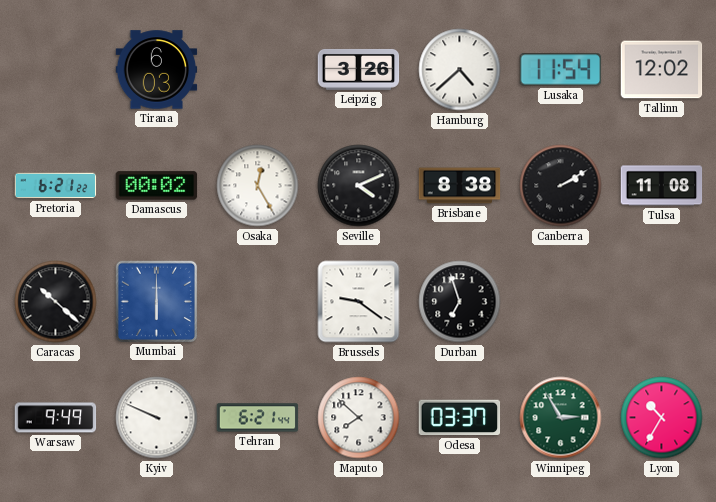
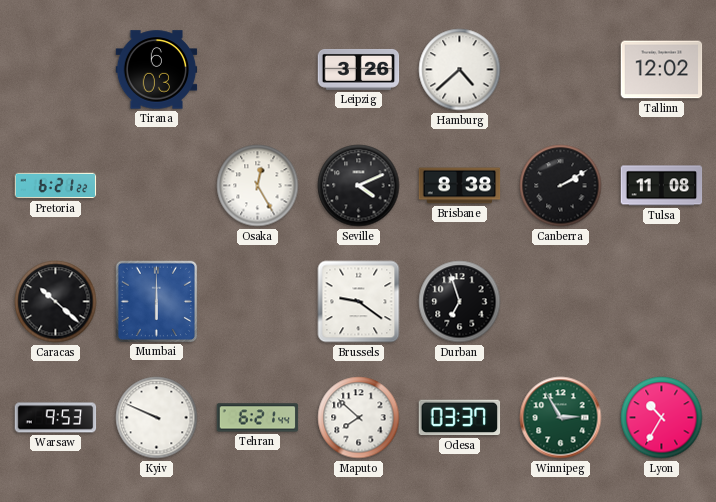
Lusaka: 11:54 -> none (561, 70)
Damascus: 00:02 -> none (157, 186)
Warsaw: 9:49 -> 9:53 (56, 418)
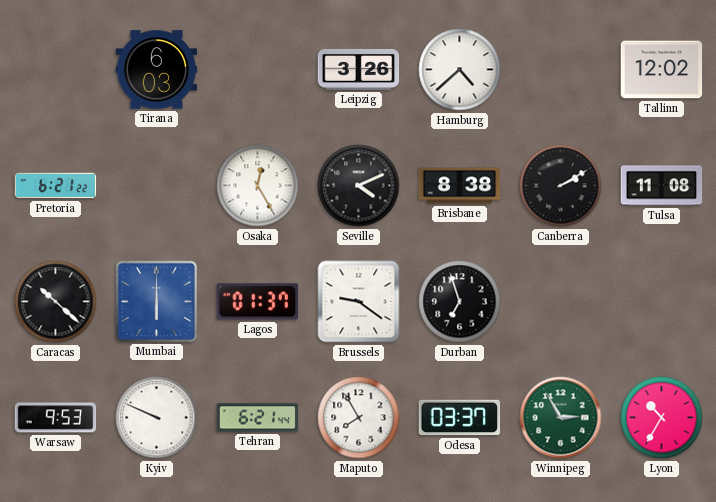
Lagos: none -> 01:37 (257, 302)
Maputo: 7:52 -> 7:55 (359, 418)
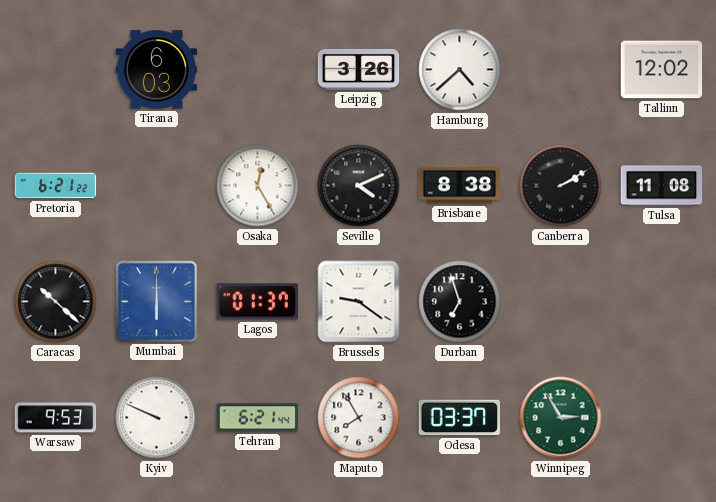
Lyon: 10:35 -> none (662, 418)
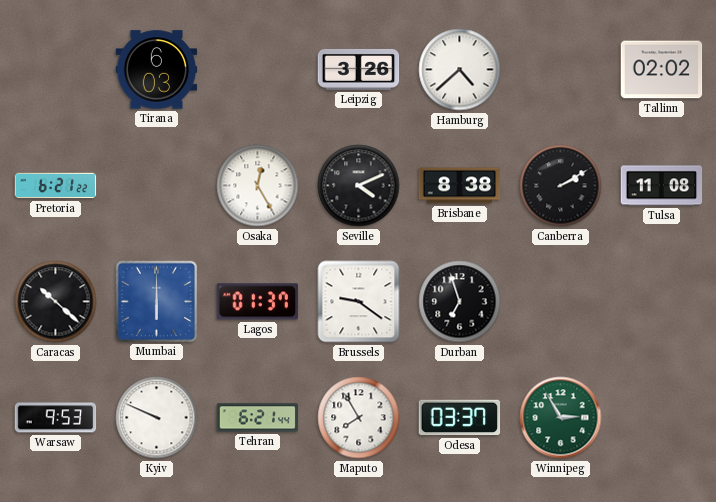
Tallinn: 12:02 -> 02:02 (662, 70)
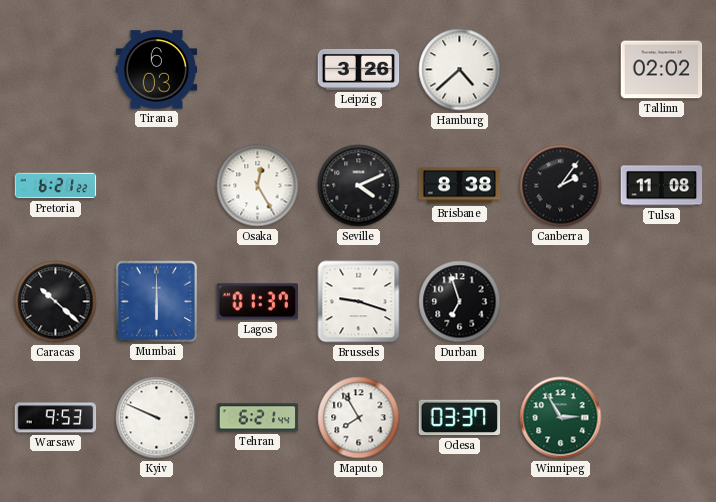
Canberra: 2:10 -> 2:06 (561, 186)
Brussels: 9:21 -> 9:18 (359, 302)
